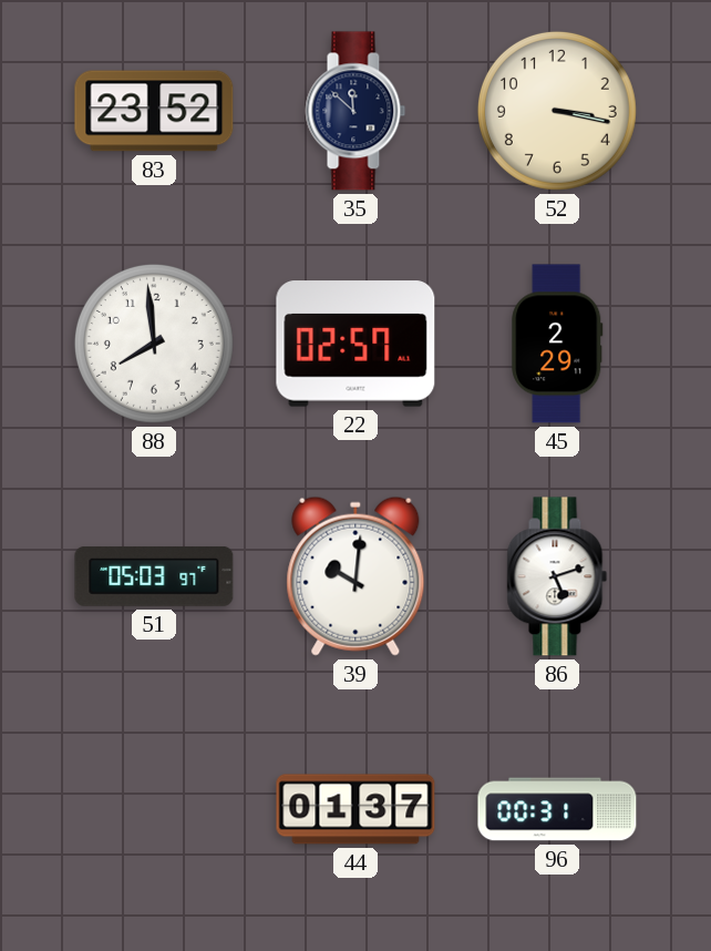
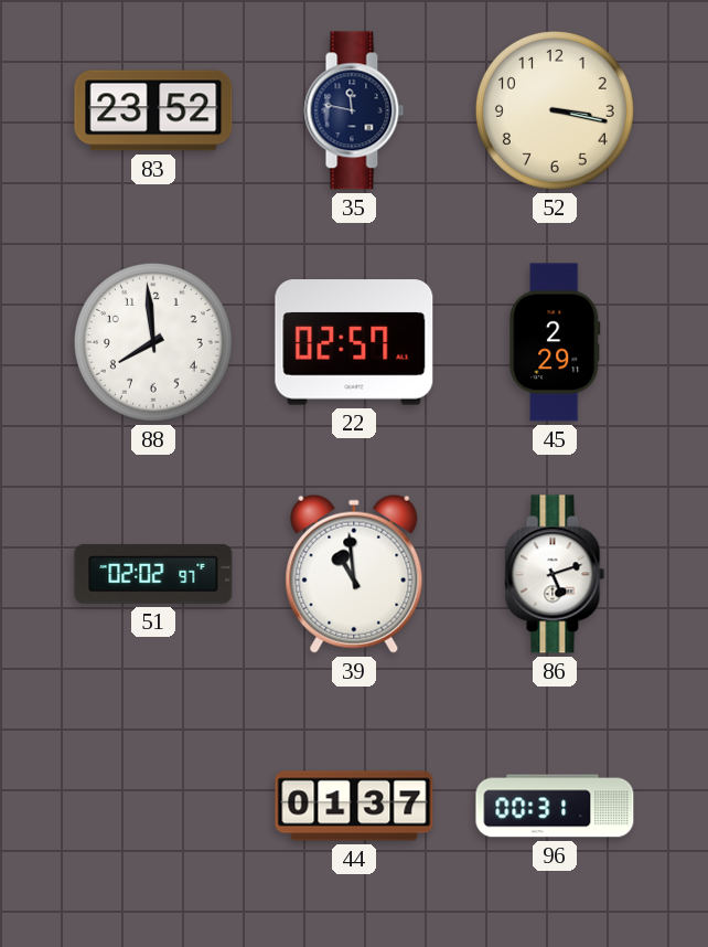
35: 11:52 -> 11:47 (354, 110)
51: 05:03 -> 02:02 (153, 574)
39: 10:01 -> 10:59 (354, 574)
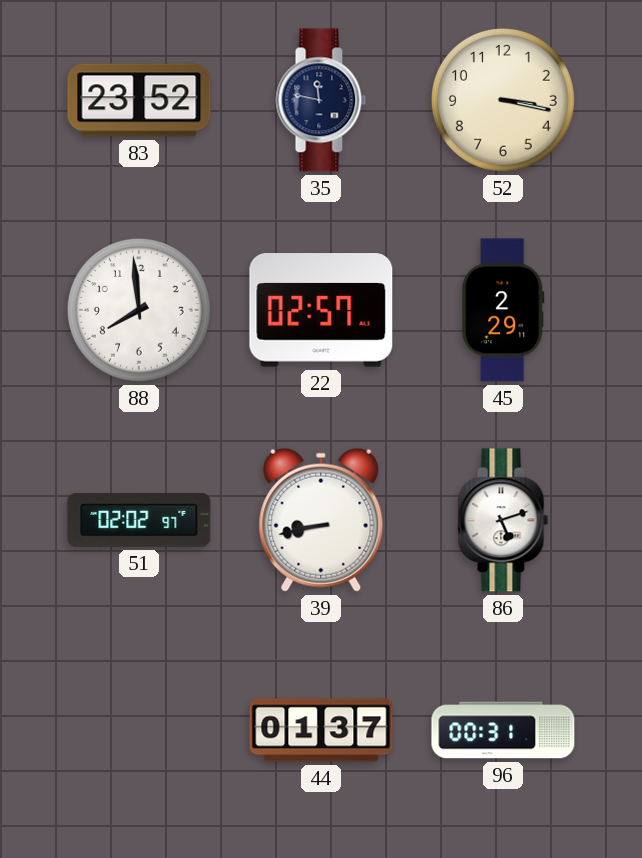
39: 10:59 -> 8:43 (321, 520)
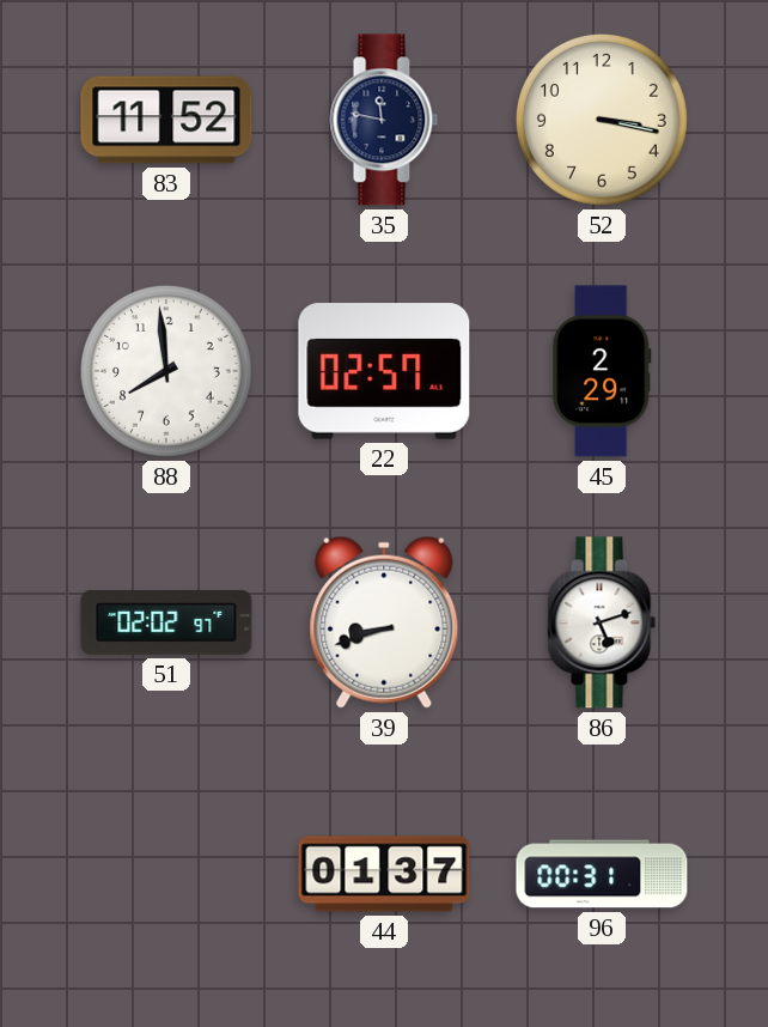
83: 23:52 -> 11:52 (166, 120)
39: 8:43 -> 8:42 (384, 622)
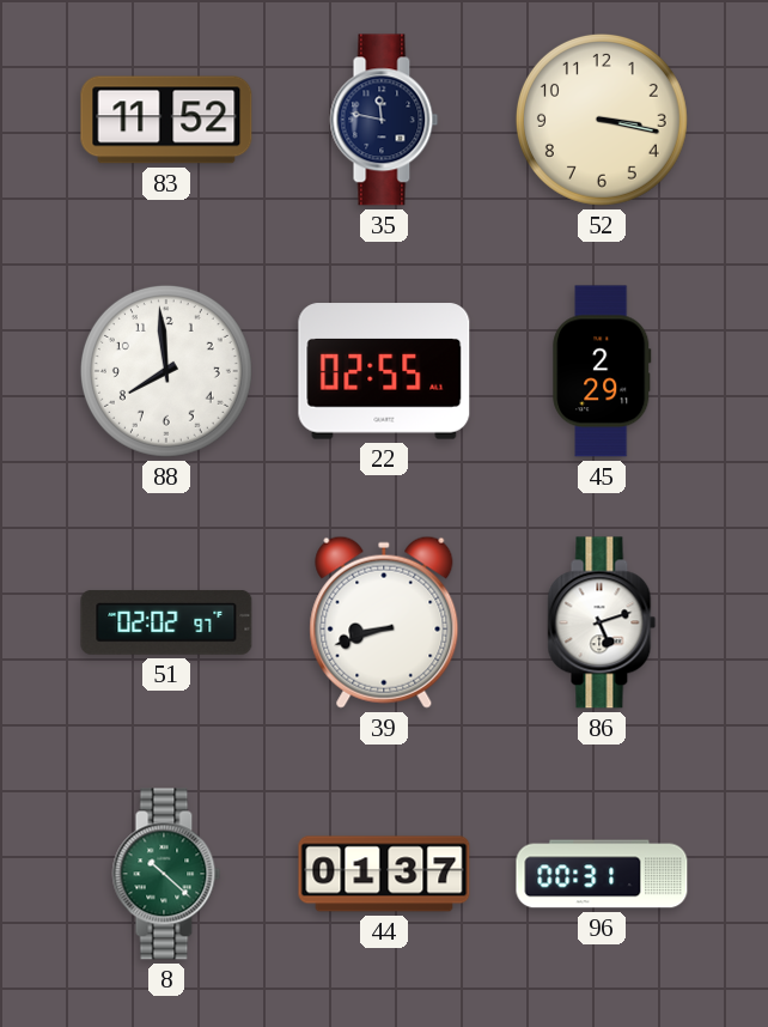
22: 02:57 -> 02:55 (384, 371)
8: none -> 10:22 (166, 874)
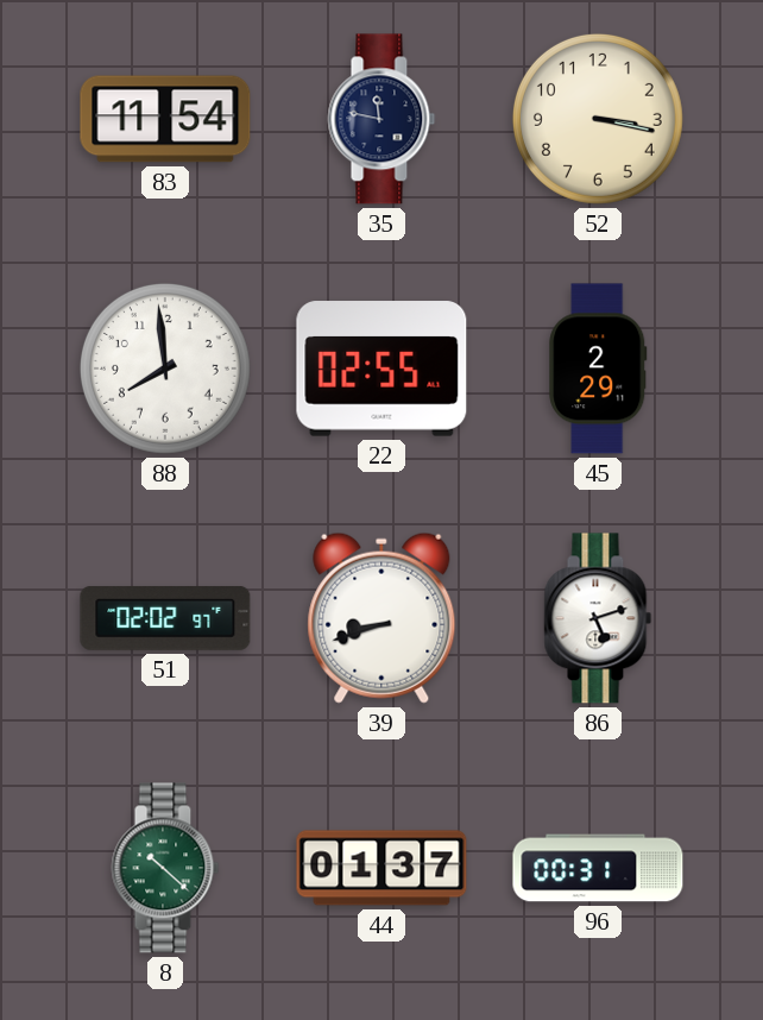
83: 11:52 -> 11:54 (165, 119)
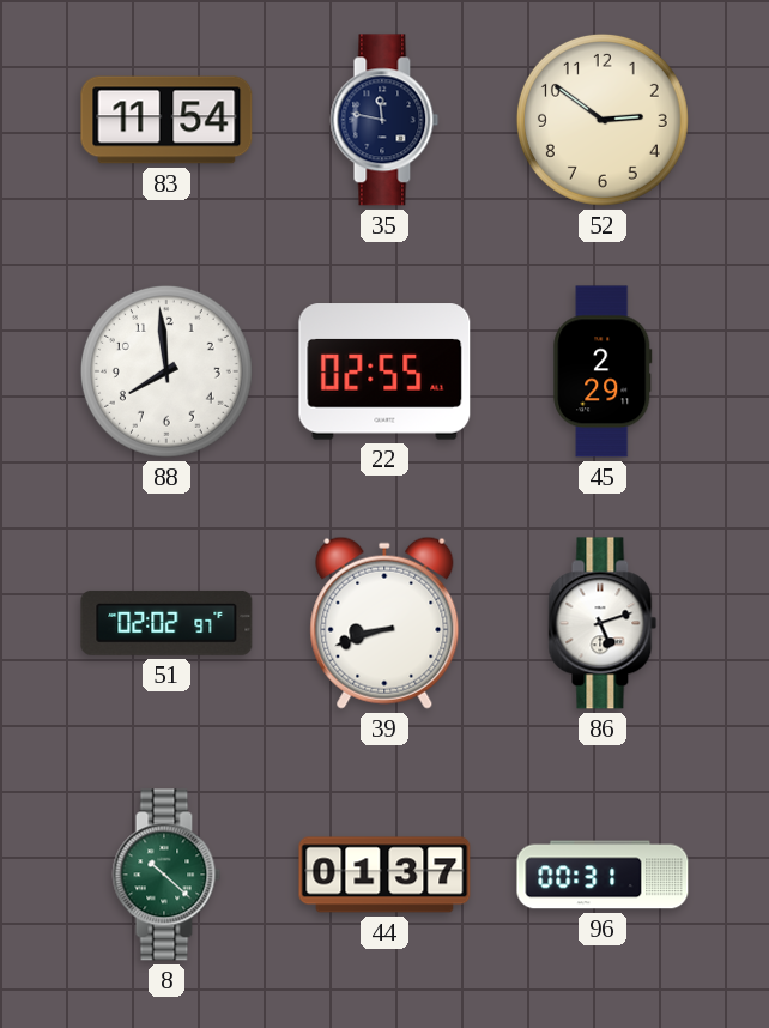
52: 3:17 -> 2:51 (603, 120)
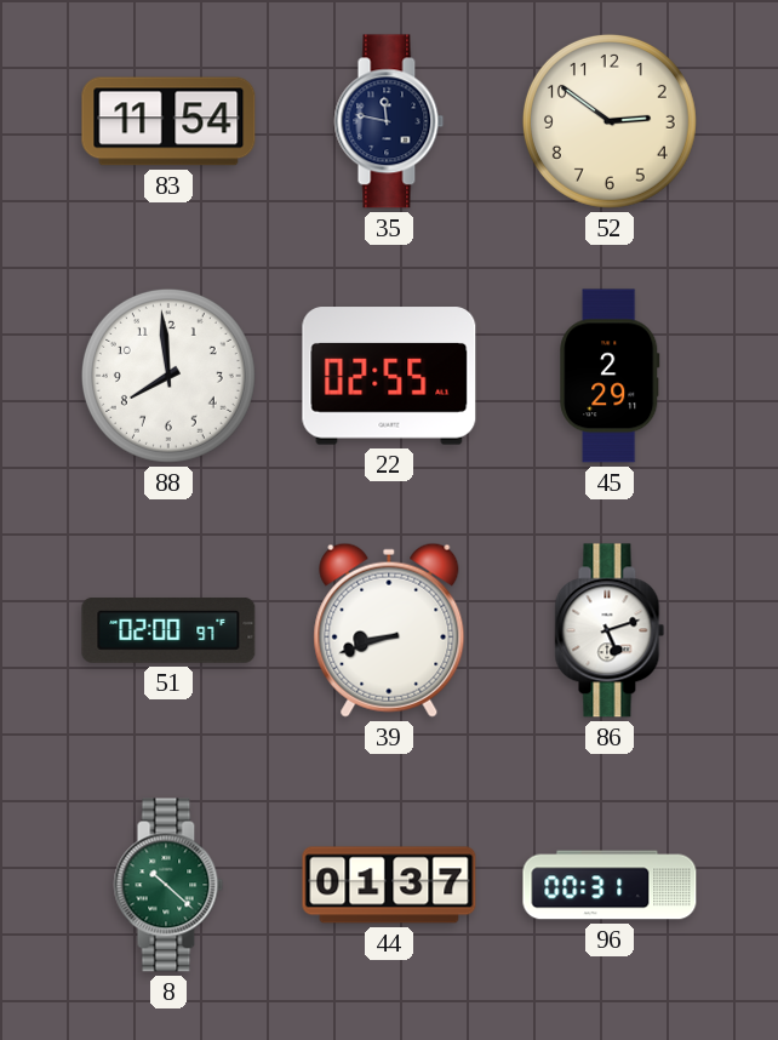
51: 02:02 -> 02:00 (168, 630)
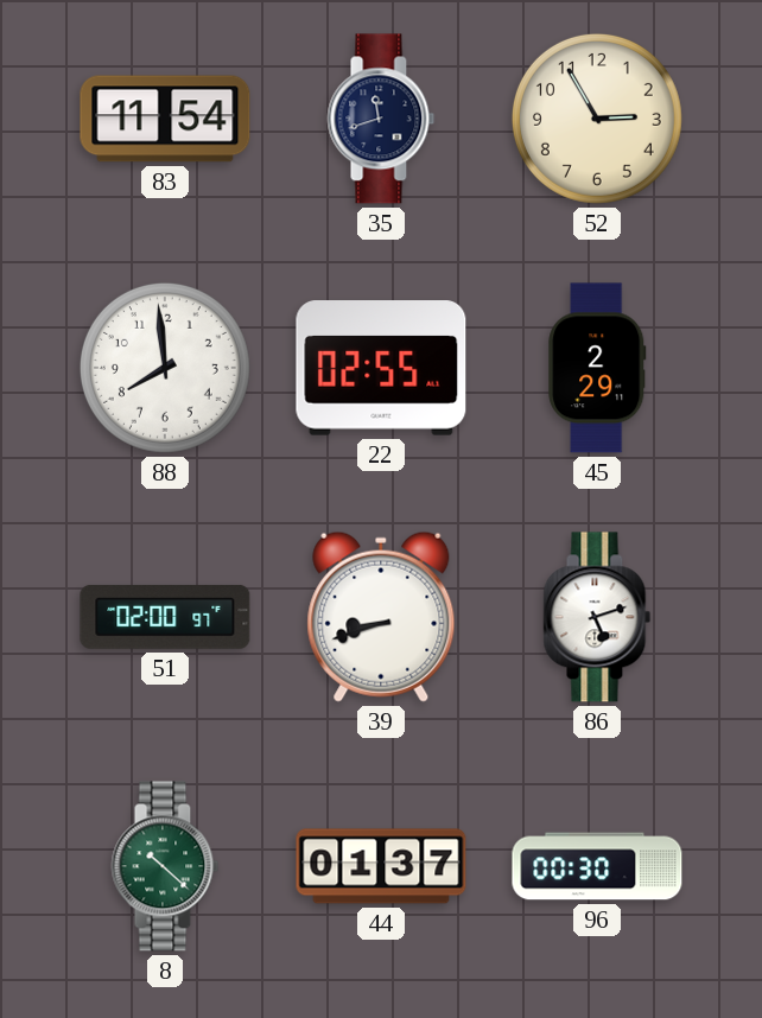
35: 11:47 -> 11:42 (381, 119)
52: 2:51 -> 2:55 (597, 119)
96: 00:31 -> 00:30 (597, 866)
